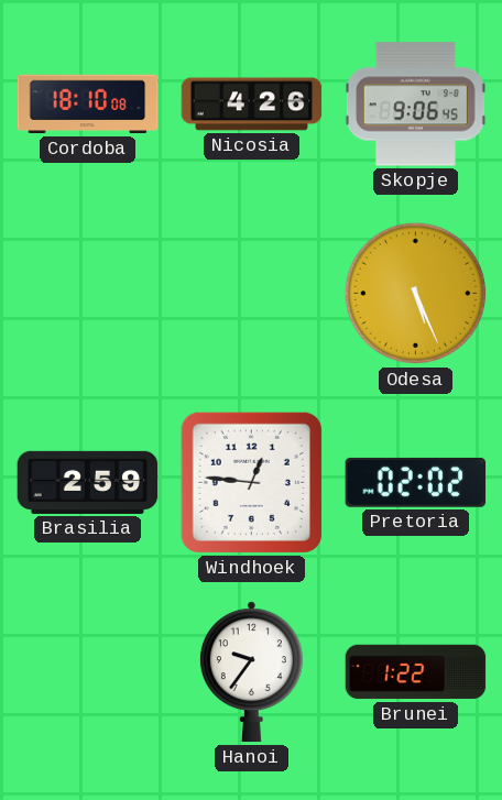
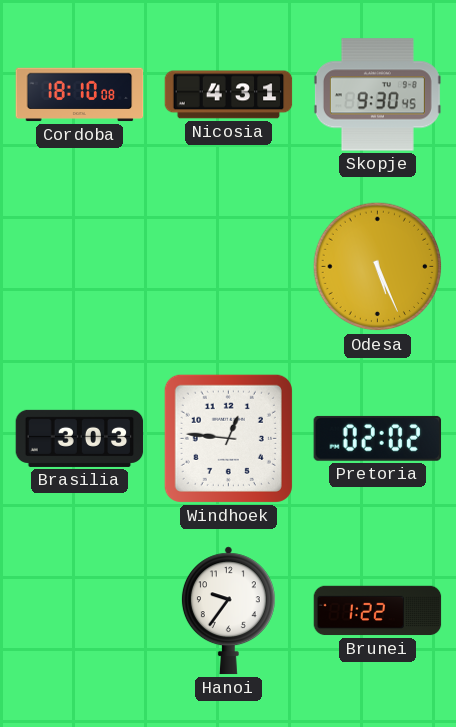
Nicosia: 4:26 -> 4:31 (229, 95)
Skopje: 9:06 -> 9:30 (377, 95)
Brasilia: 2:59 -> 3:03 (80, 438)
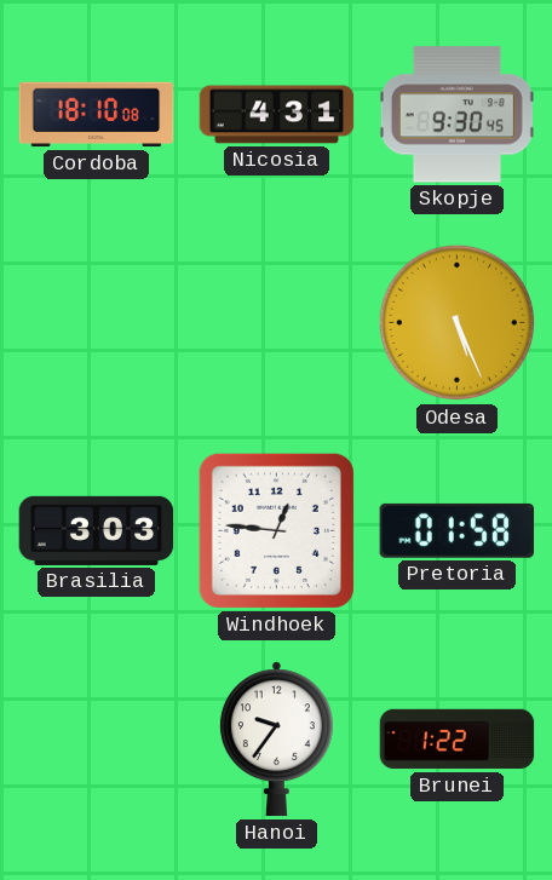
Pretoria: 02:02 -> 01:58 (458, 530)
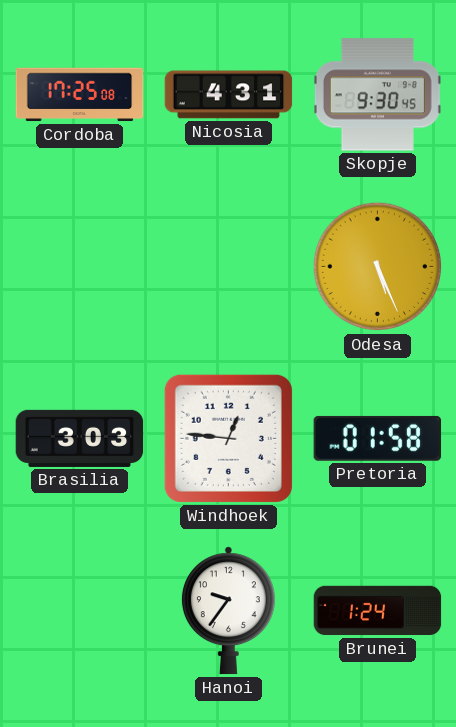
Cordoba: 18:10 -> 17:25 (80, 95)
Brunei: 1:22 -> 1:24 (378, 611)
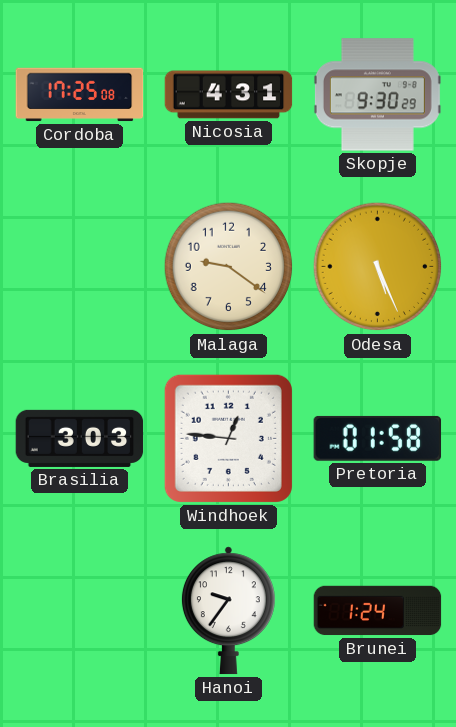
Skopje: 9:30:45 -> 9:30:29 (377, 95)
Malaga: none -> 9:21 (229, 267)
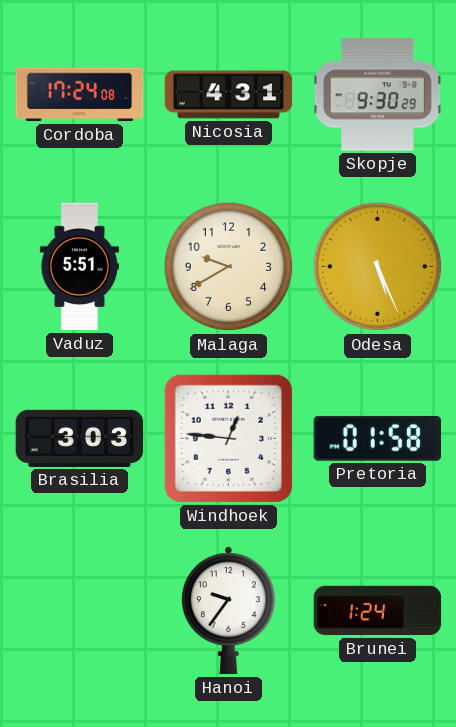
Cordoba: 17:25 -> 17:24 (80, 95)
Vaduz: none -> 5:51 (79, 267)
Malaga: 9:21 -> 9:40 (229, 267)
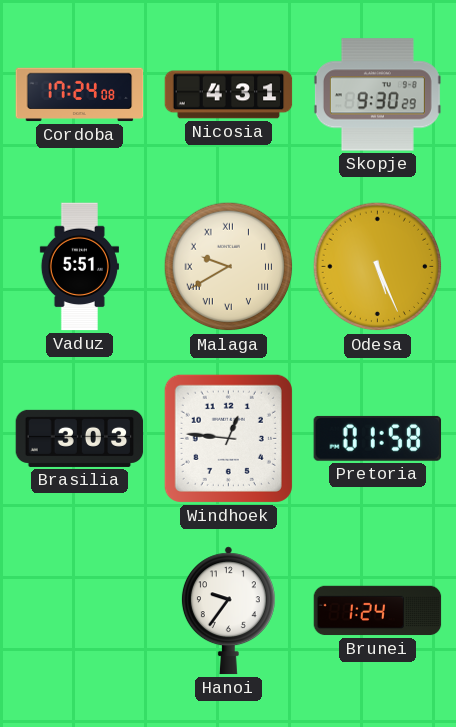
Malaga numerals: Arabic -> Roman (229, 267)
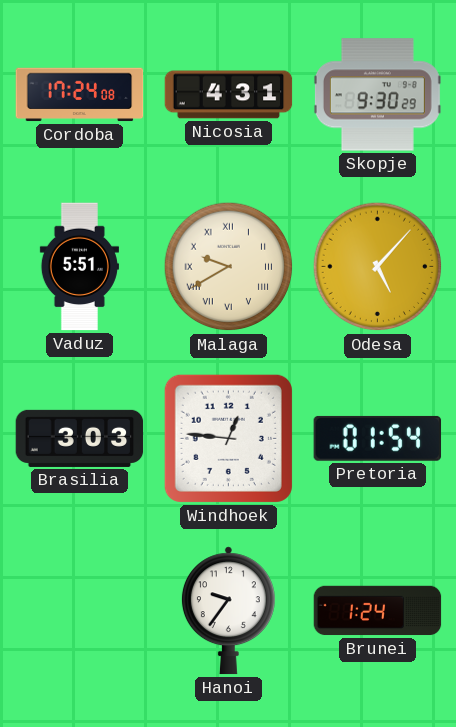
Odesa: 5:26 -> 5:07 (378, 267)
Pretoria: 01:58 -> 01:54 (378, 438)
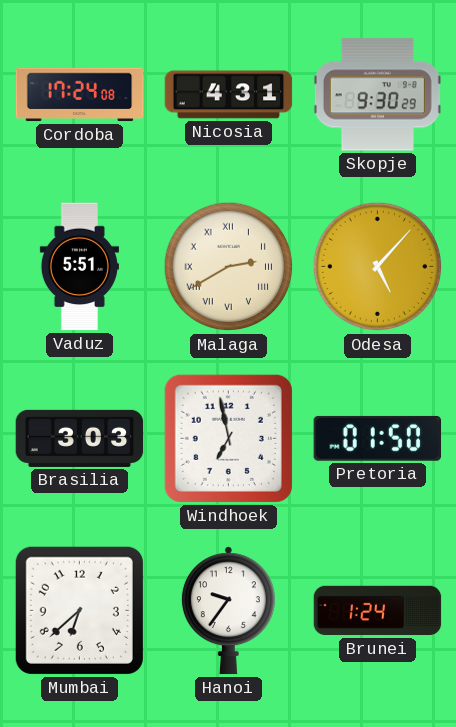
Malaga: 9:40 -> 2:40 (229, 267)
Windhoek: 12:46 -> 6:58 (228, 438)
Pretoria: 01:54 -> 01:50 (378, 438)
Mumbai: none -> 6:38 (79, 610)
